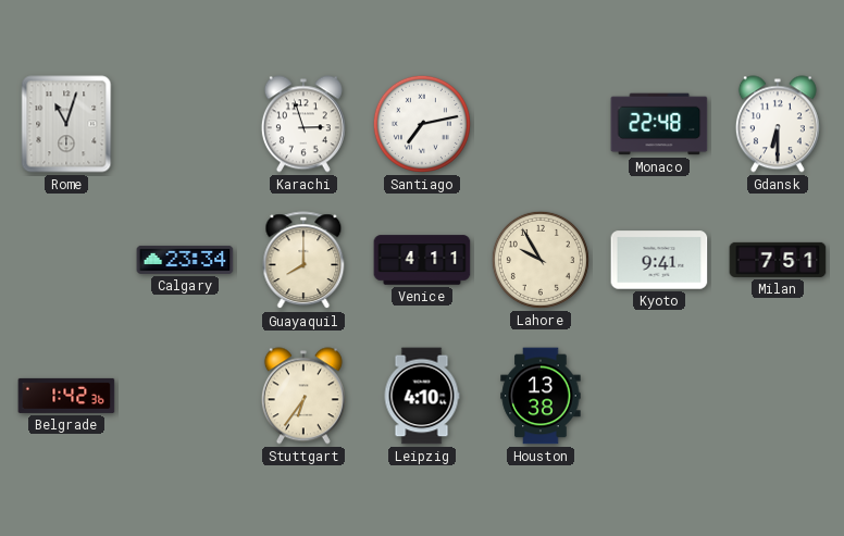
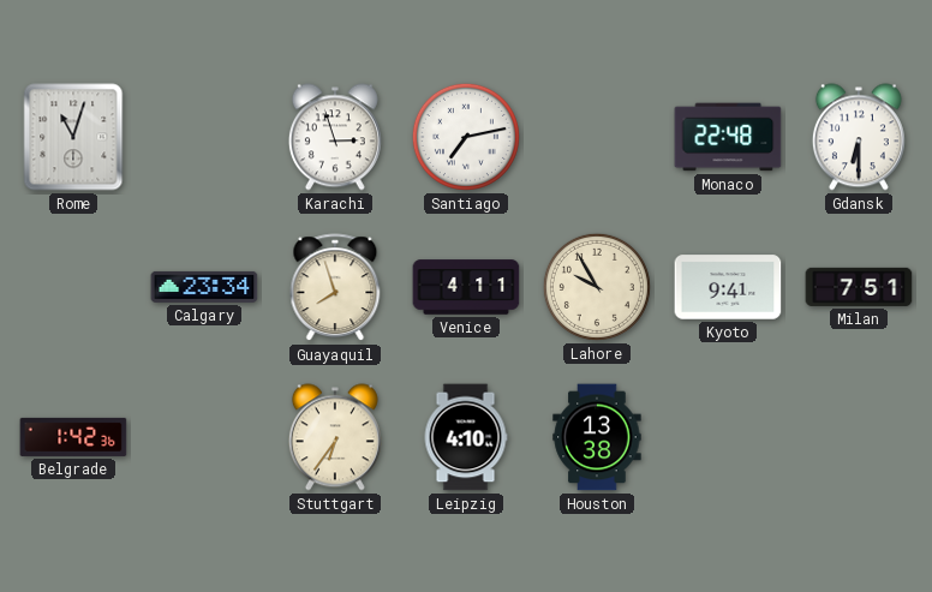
Guayaquil: 8:00 -> 7:57 (335, 288)
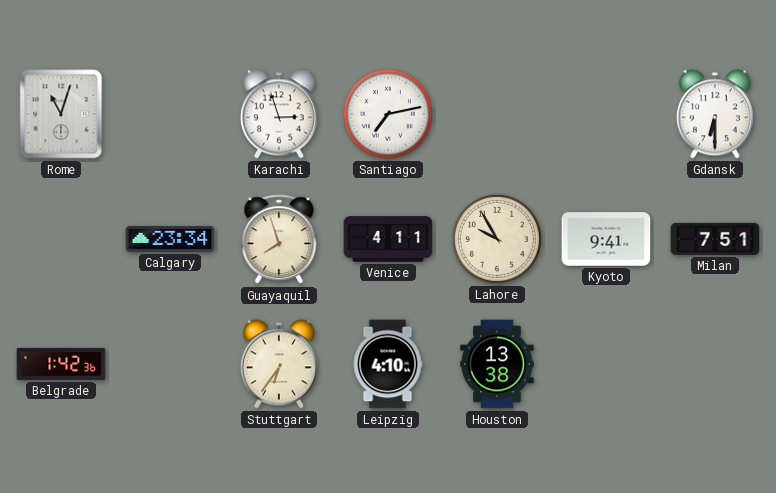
Monaco: 22:48 -> none (728, 137)
